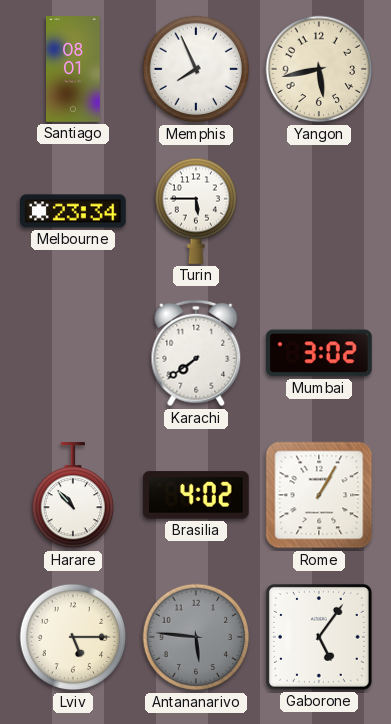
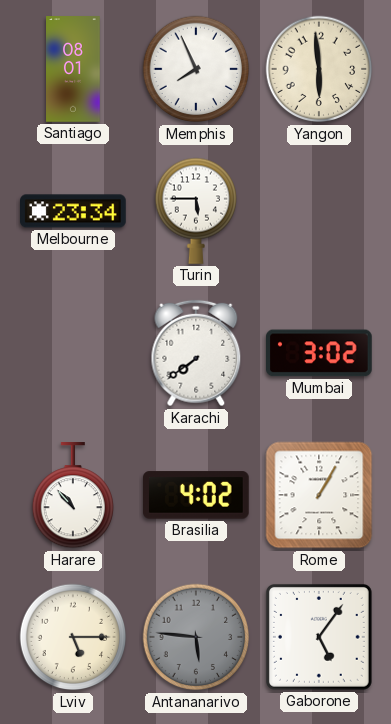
Yangon: 5:43 -> 5:59 (319, 69)
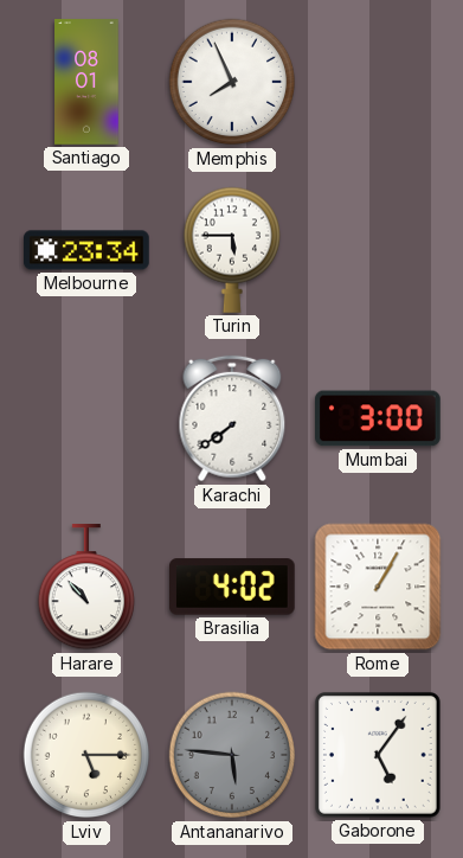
Yangon: 5:59 -> none (319, 69)
Mumbai: 3:02 -> 3:00 (379, 418)
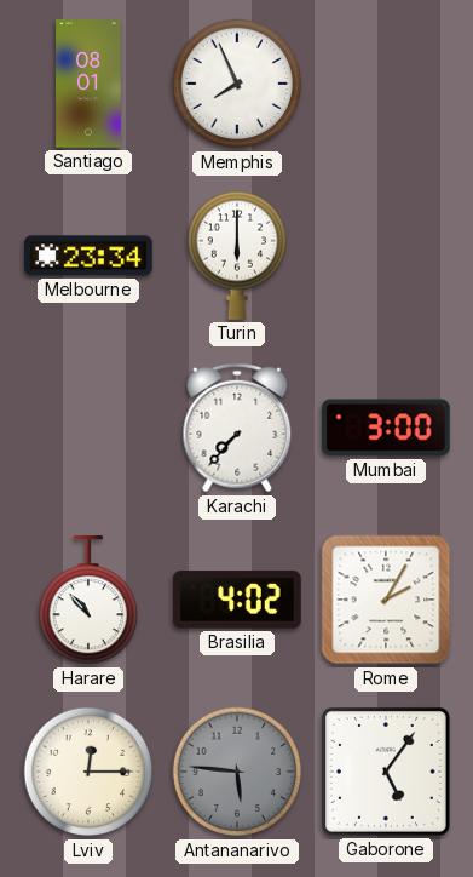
Turin: 5:45 -> 6:00 (236, 256)
Karachi: 7:39 -> 7:37 (237, 428)
Rome: 1:05 -> 2:05 (386, 600)
Lviv: 5:15 -> 12:15 (88, 772)
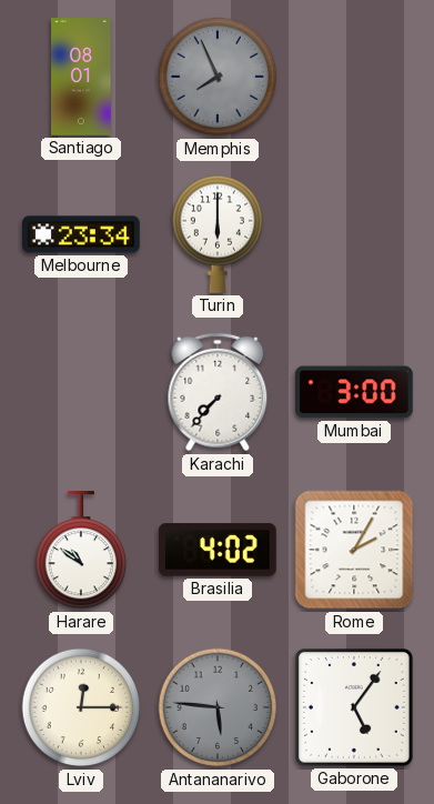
Memphis dial: white -> grey (218, 77)
Harare: 10:53 -> 10:51 (80, 551)
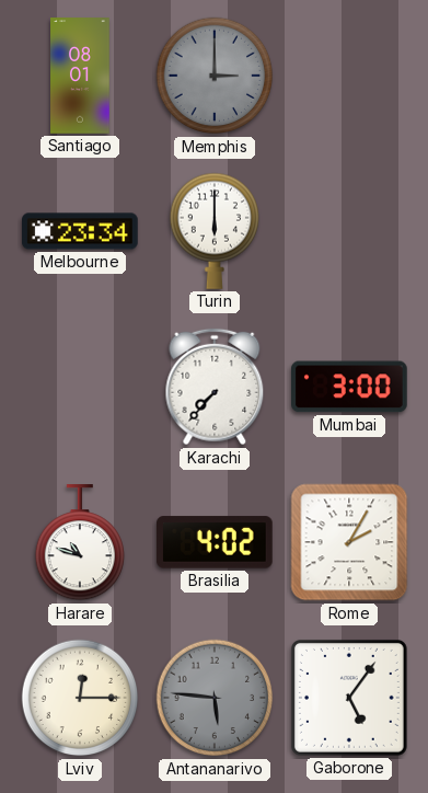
Memphis: 7:56 -> 3:00 (215, 76)
Harare: 10:51 -> 10:48 (79, 543)
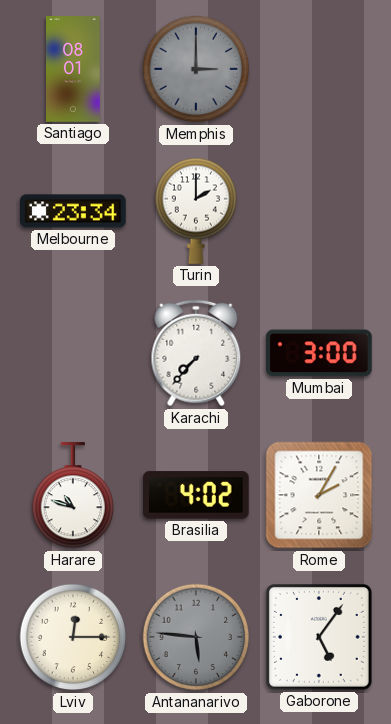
Turin: 6:00 -> 2:00 (195, 211)
